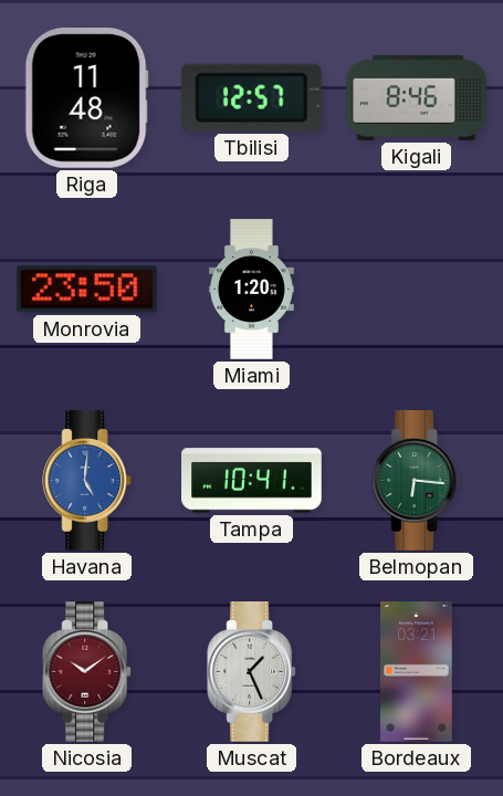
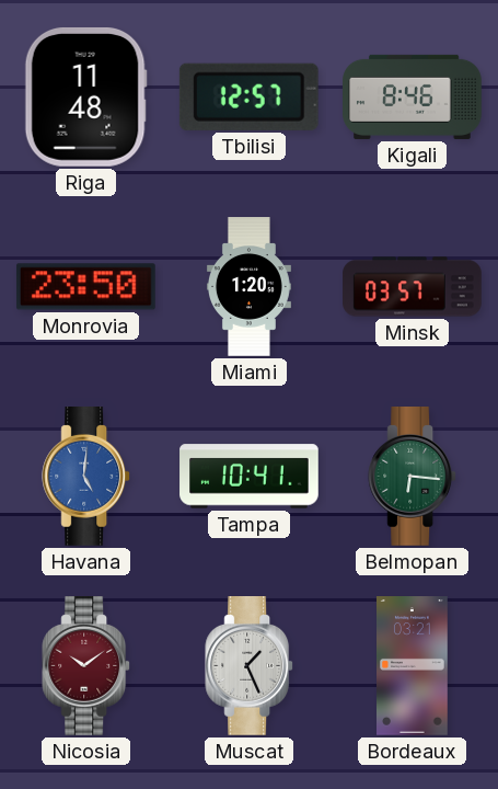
Minsk: none -> 03:57 (413, 287)
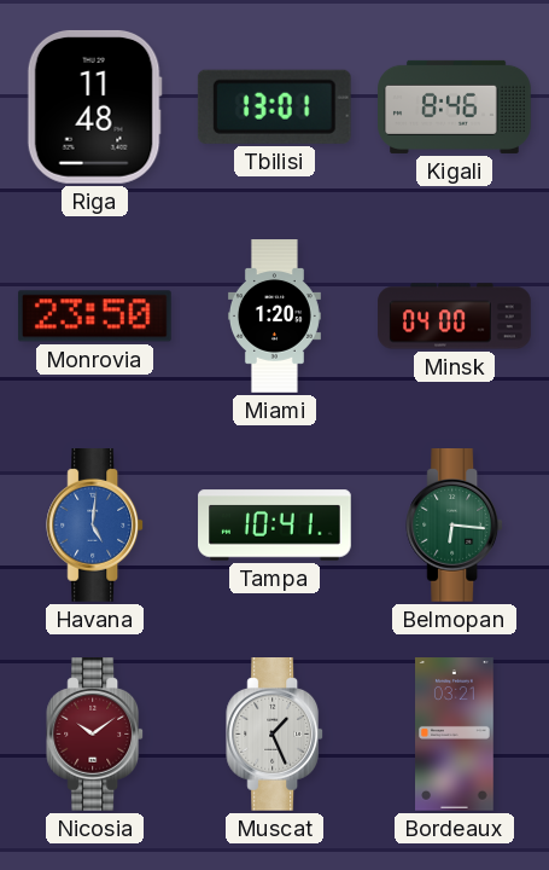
Tbilisi: 12:57 -> 13:01 (274, 106)
Minsk: 03:57 -> 04:00 (455, 317)
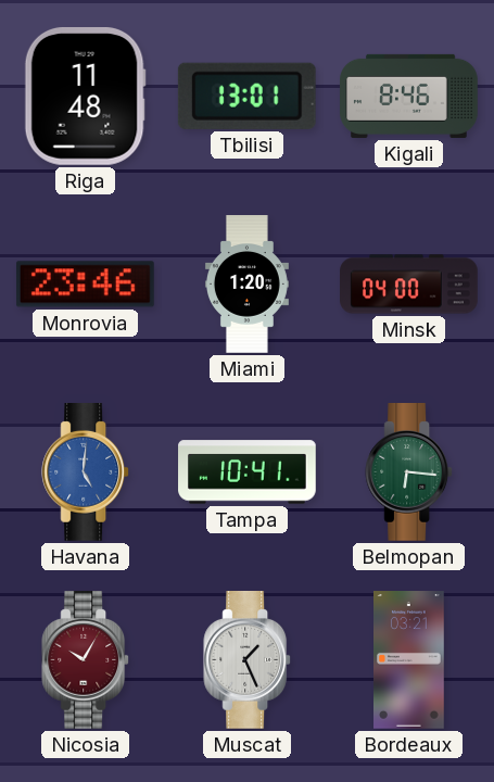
Monrovia: 23:50 -> 23:46 (85, 285)
Nicosia: 10:09 -> 10:05 (86, 660)
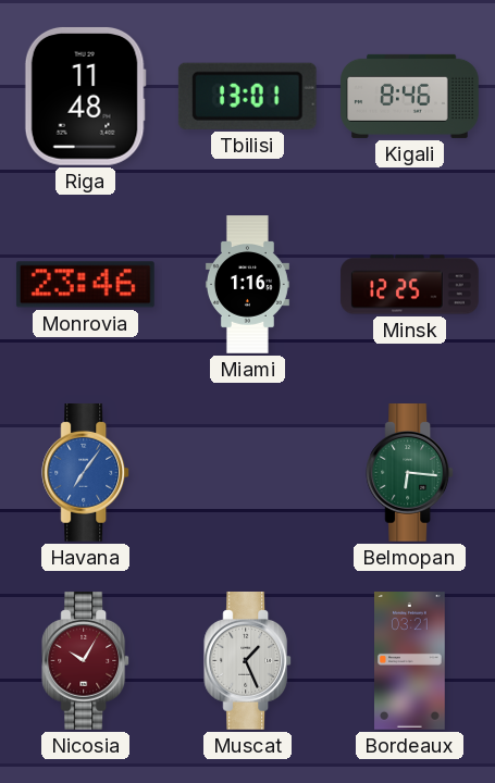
Miami: 1:20 -> 1:16 (247, 285)
Minsk: 04:00 -> 12:25 (410, 285)
Havana: 5:01 -> 7:06 (86, 473)
Tampa: 10:41 -> none (248, 472)
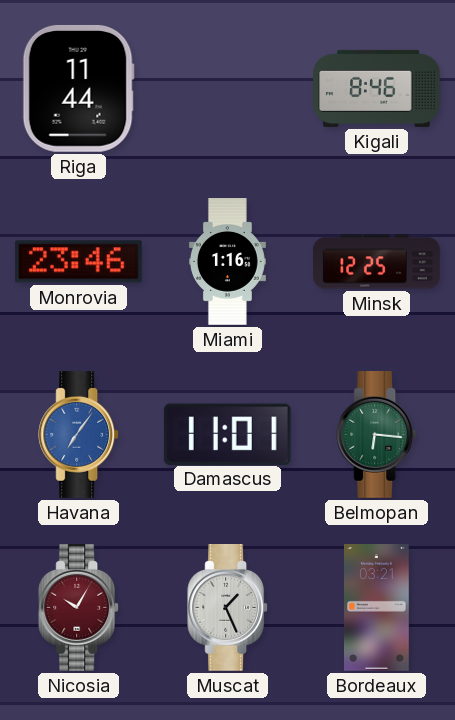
Riga: 11:48 -> 11:44 (78, 88)
Tbilisi: 13:01 -> none (247, 96)
Damascus: none -> 11:01 (227, 434)
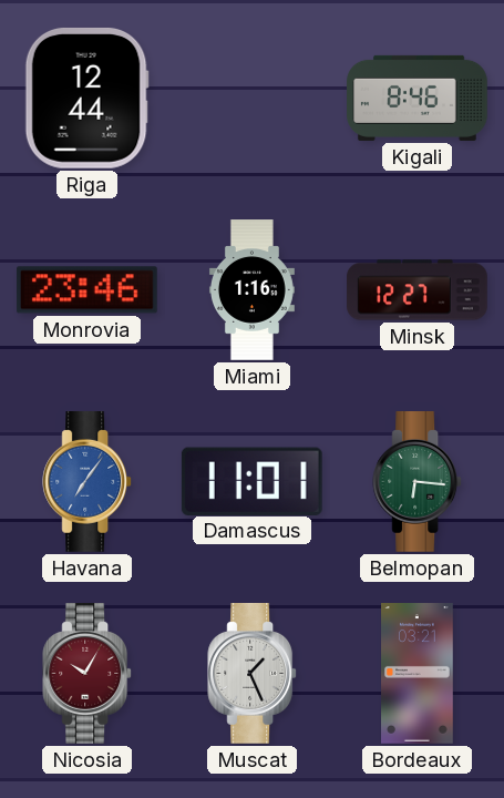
Riga: 11:44 -> 12:44 (86, 98)
Minsk: 12:25 -> 12:27 (418, 290)
